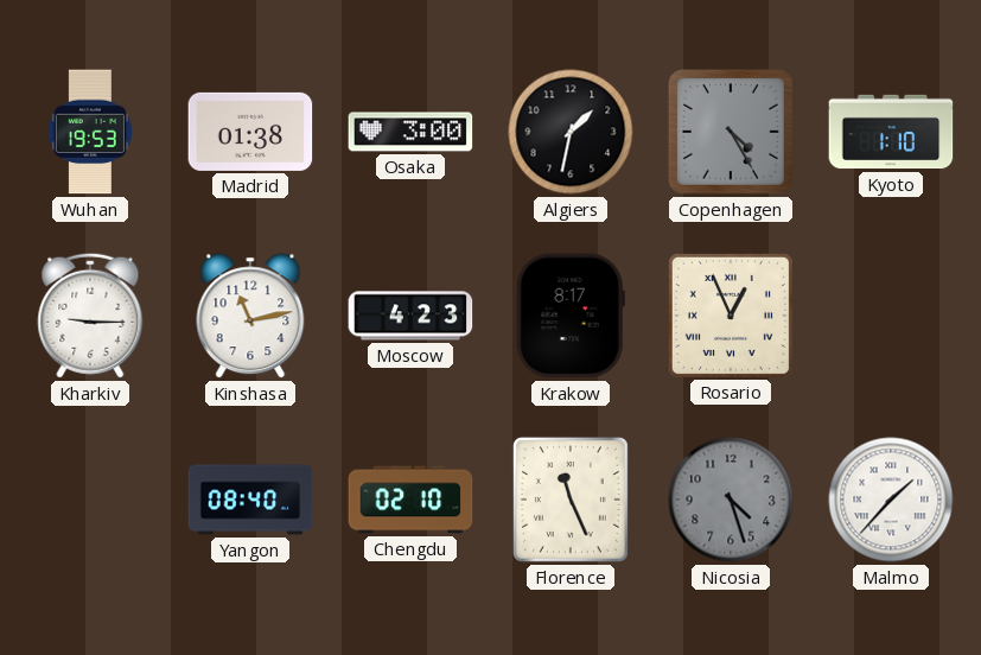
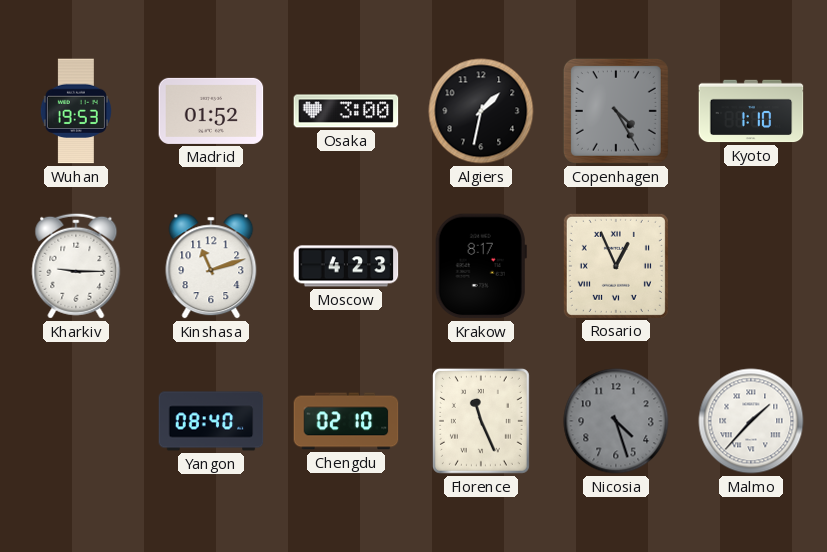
Madrid: 01:38 -> 01:52 (211, 111)
Kinshasa: 11:13 -> 11:12 (211, 266)
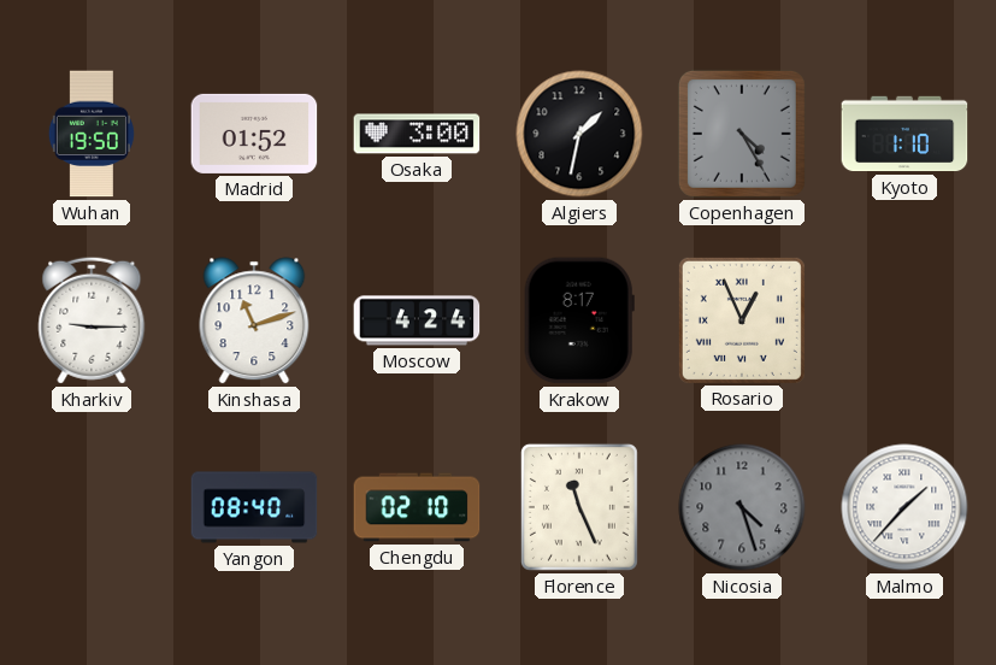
Wuhan: 19:53 -> 19:50 (92, 134)
Moscow: 4:23 -> 4:24 (417, 320)
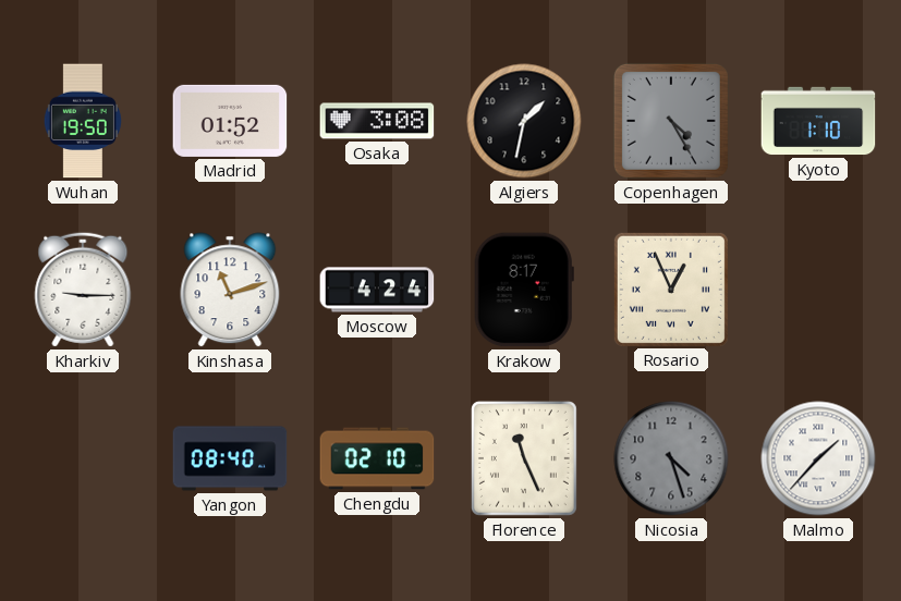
Osaka: 3:00 -> 3:08 (377, 121)
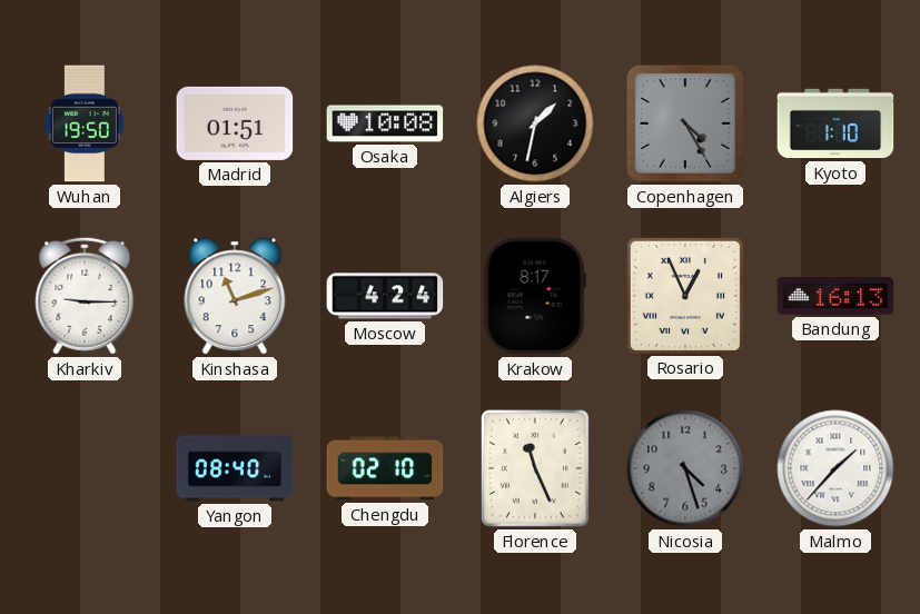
Madrid: 01:52 -> 01:51 (235, 123)
Osaka: 3:08 -> 10:08 (385, 123)
Bandung: none -> 16:13 (835, 297)
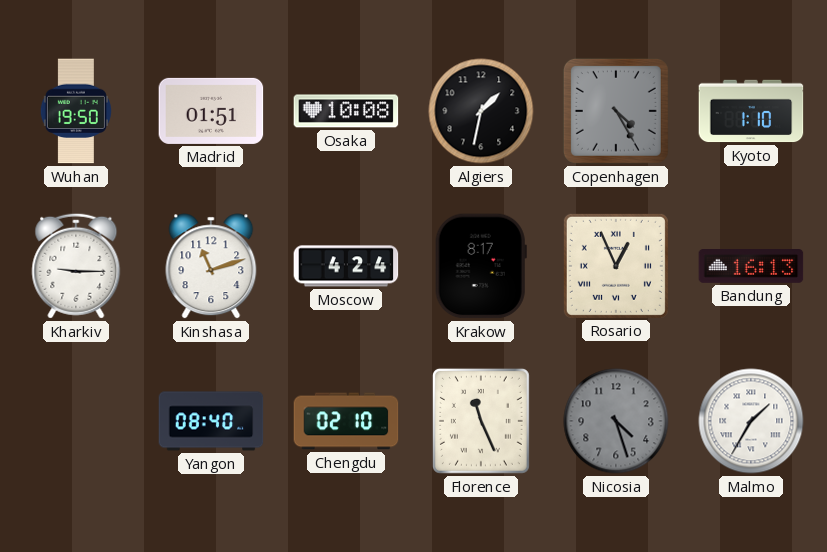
Malmo: 1:37 -> 1:35 (751, 421)
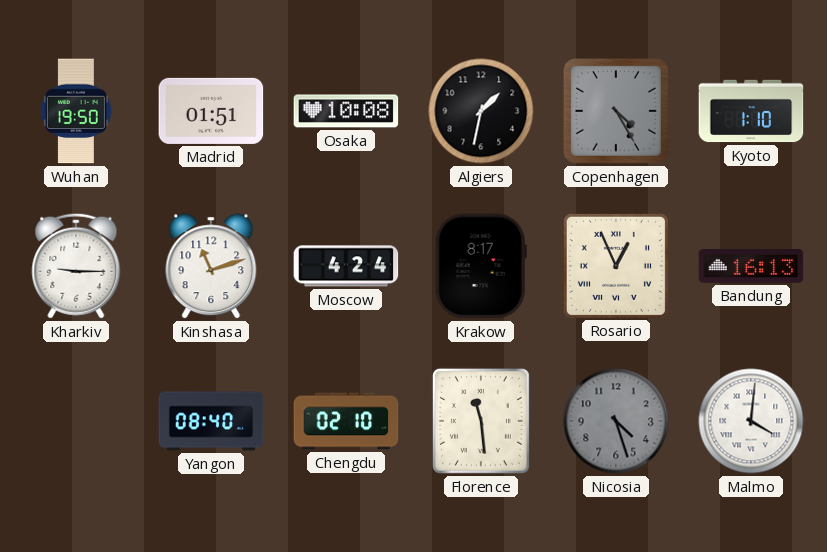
Florence: 11:26 -> 11:29 (481, 421)
Malmo: 1:35 -> 4:01 (751, 421)
